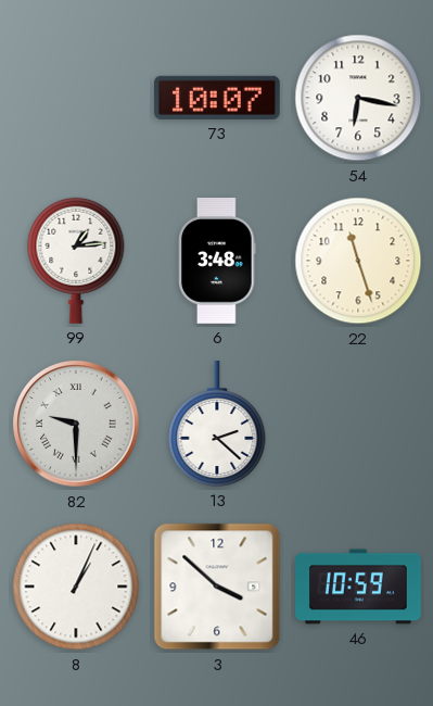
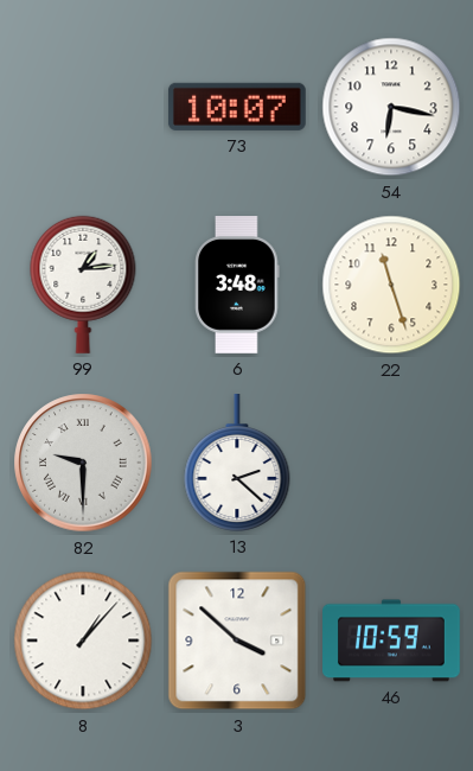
8: 1:04 -> 1:07 (83, 641)
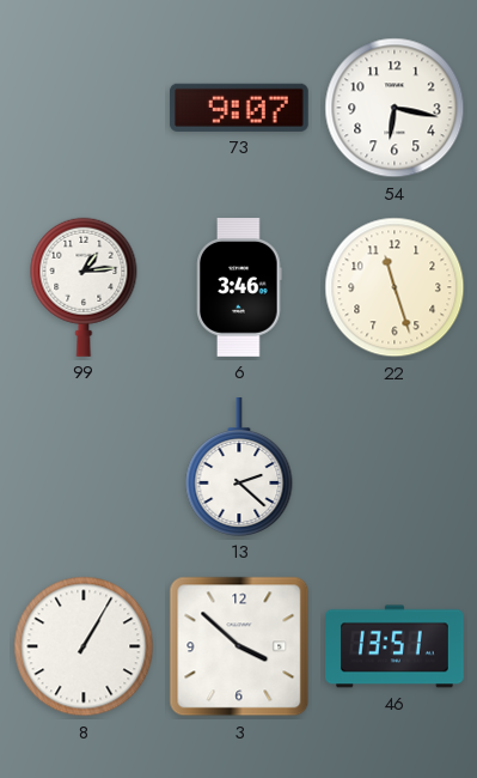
73: 10:07 -> 9:07 (239, 108)
6: 3:48 -> 3:46 (239, 288)
82: 9:30 -> none (83, 463)
8: 1:07 -> 1:05 (84, 646)
46: 10:59 -> 13:51 (396, 646)
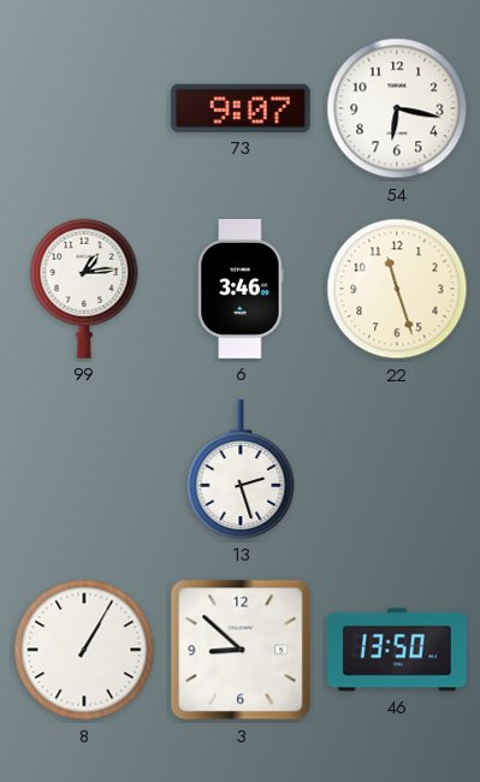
13: 2:22 -> 2:27 (241, 470)
3: 3:52 -> 8:52 (241, 650)
46: 13:51 -> 13:50 (398, 650)
